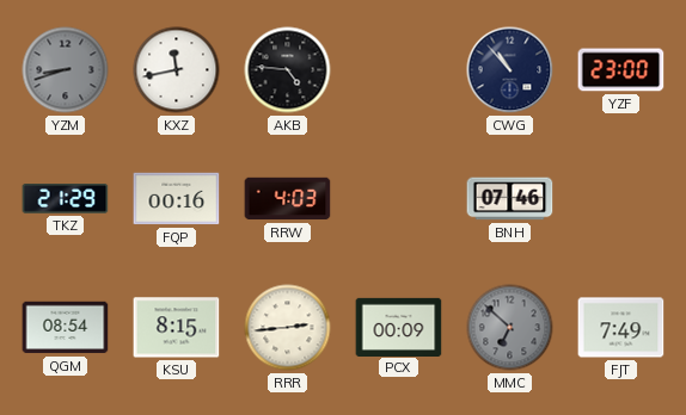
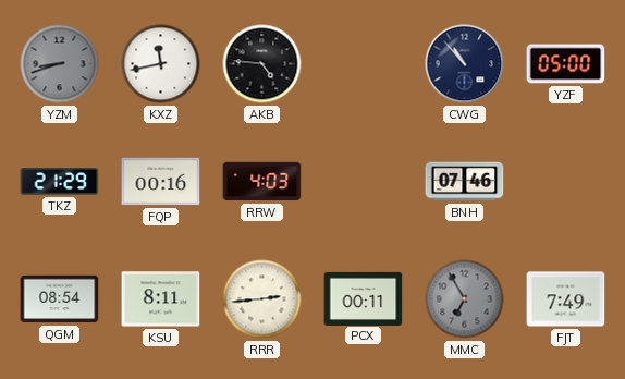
YZF: 23:00 -> 05:00 (566, 64)
KSU: 8:15 -> 8:11 (161, 299)
PCX: 00:09 -> 00:11 (364, 298)
MMC: 6:52 -> 6:55 (465, 299)
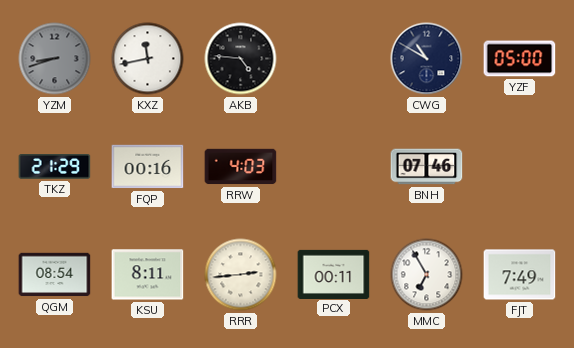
CWG: 10:53 -> 10:50 (427, 59)
MMC dial: grey -> white (427, 275)
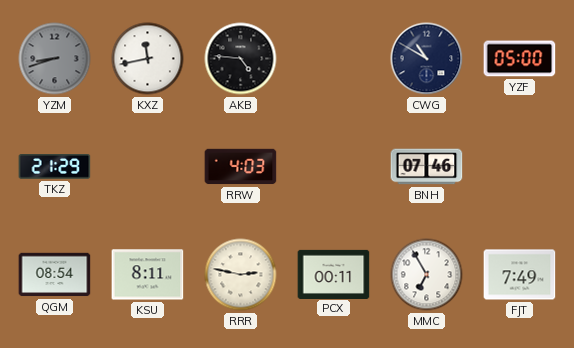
FQP: 00:16 -> none (148, 167)
RRR: 2:44 -> 2:47 (241, 275)
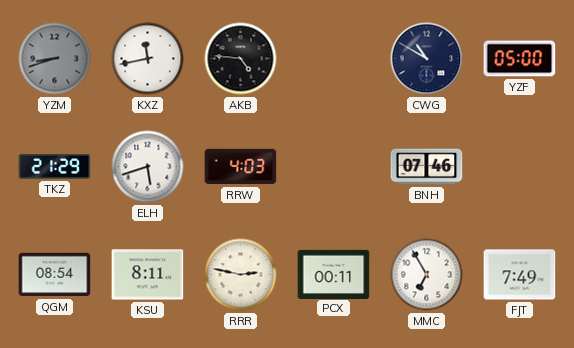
ELH: none -> 5:42 (148, 167)
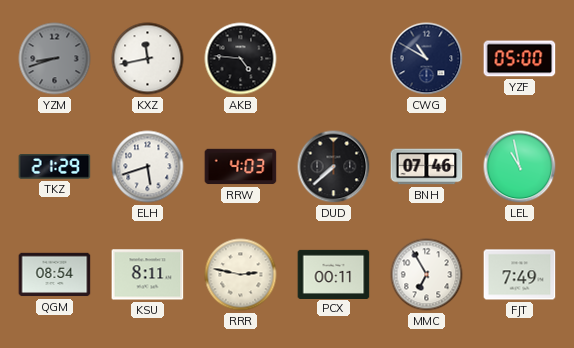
DUD: none -> 7:38 (334, 167)
LEL: none -> 10:58 (520, 167)
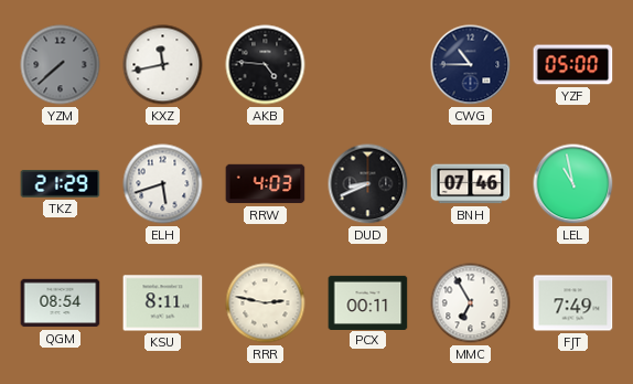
YZM: 8:42 -> 7:38 (61, 65)
CWG: 10:50 -> 10:45 (471, 65)
DUD: 7:38 -> 8:41 (368, 184)
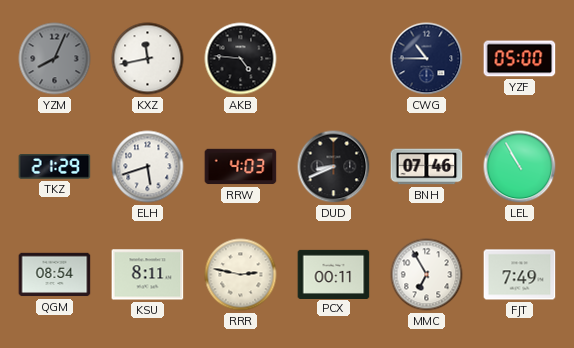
YZM: 7:38 -> 8:04 (55, 59)
LEL: 10:58 -> 10:55 (520, 167)
